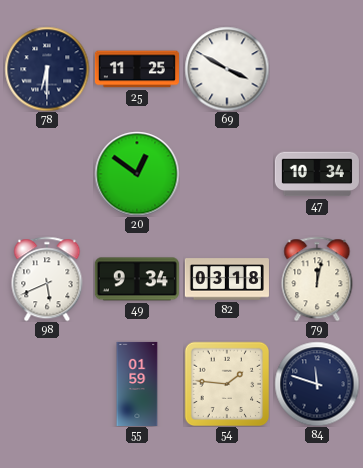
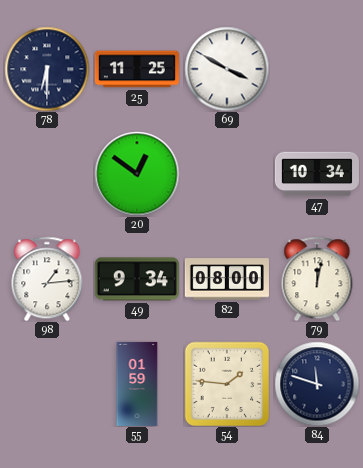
98: 5:41 -> 1:14 (47, 279)
82: 03:18 -> 08:00 (227, 279)
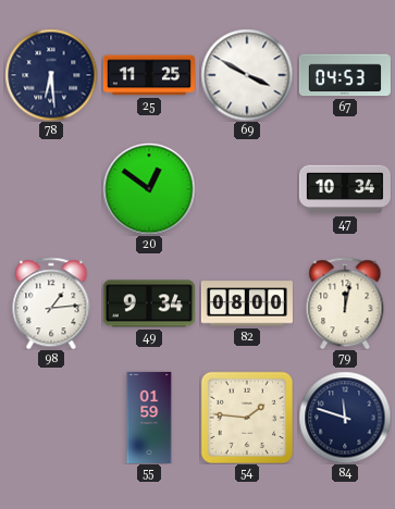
78: 6:30 -> 6:29 (51, 75)
67: none -> 04:53 (345, 75)
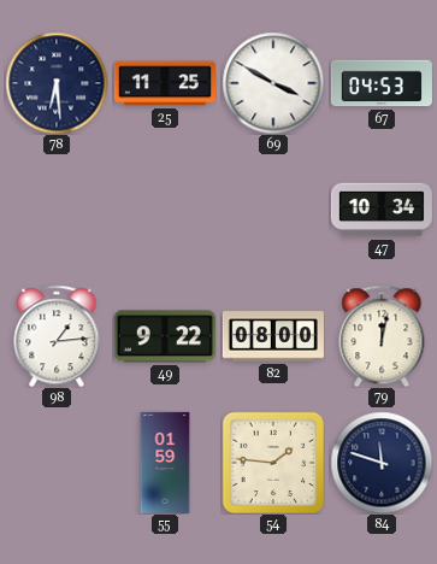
20: 12:51 -> none (149, 189)
49: 9:34 -> 9:22 (165, 336)
